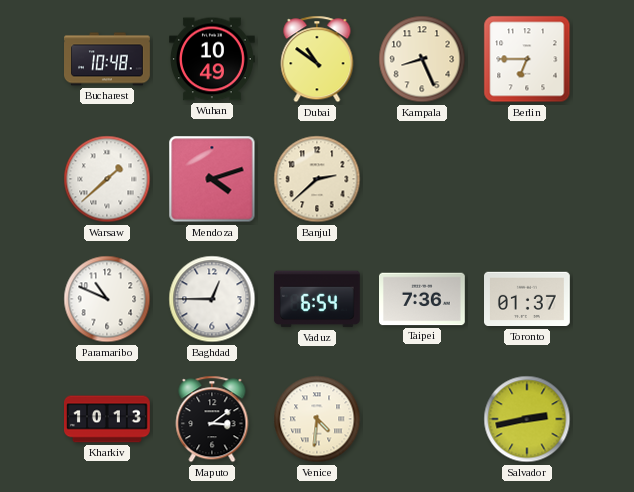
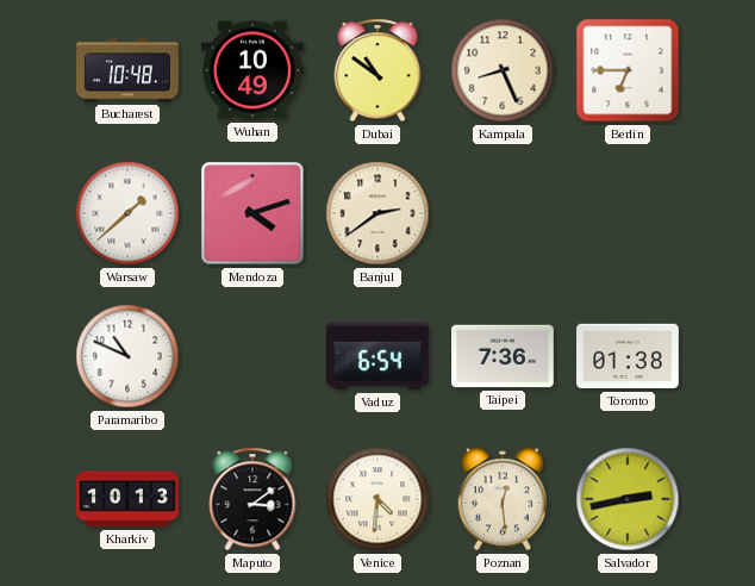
Banjul: 2:38 -> 2:39 (377, 213)
Baghdad: 12:45 -> none (212, 299)
Toronto: 01:37 -> 01:38 (629, 356)
Poznan: none -> 12:29 (503, 499)
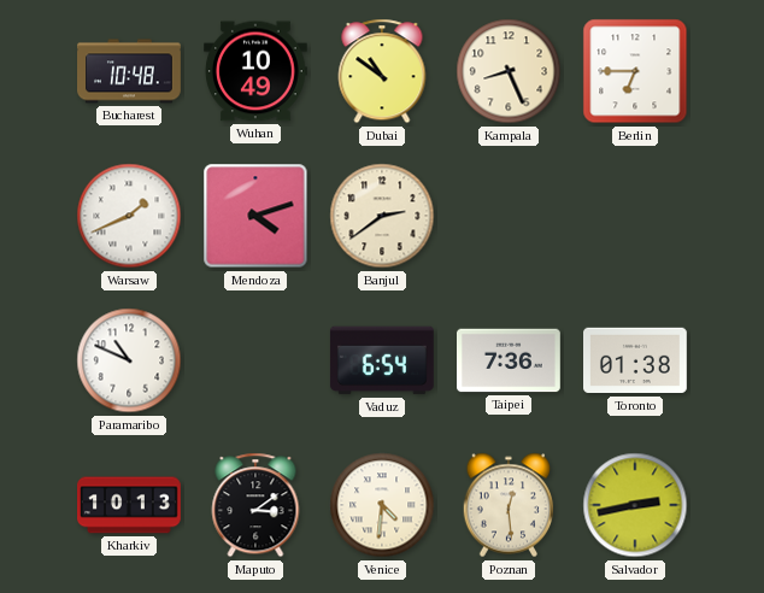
Warsaw: 1:38 -> 1:41 (129, 216)
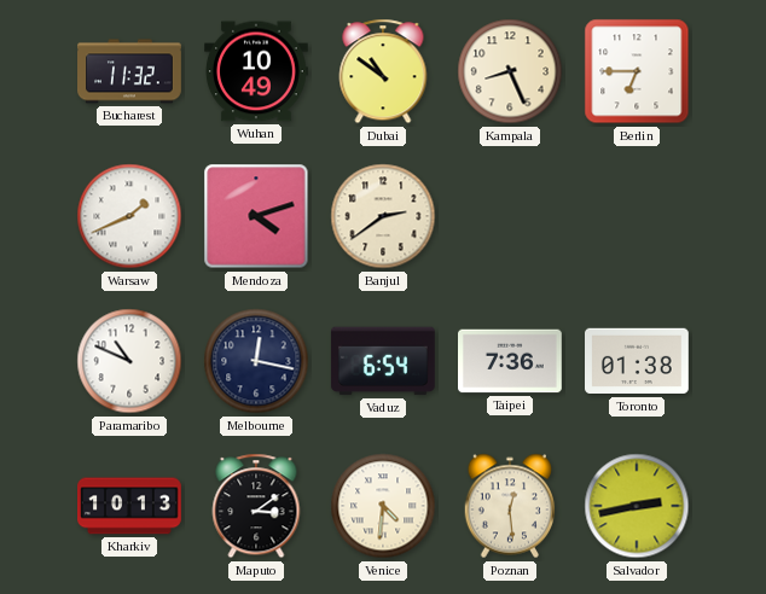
Bucharest: 10:48 -> 11:32 (130, 71)
Melbourne: none -> 12:17 (256, 361)
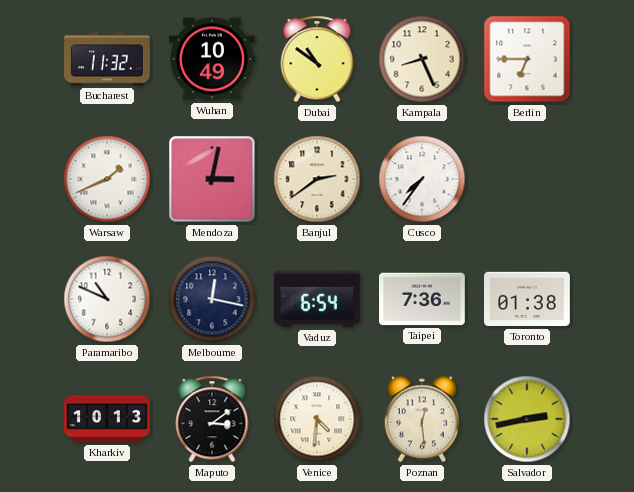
Mendoza: 4:12 -> 3:02 (212, 179)
Cusco: none -> 7:36 (422, 179)
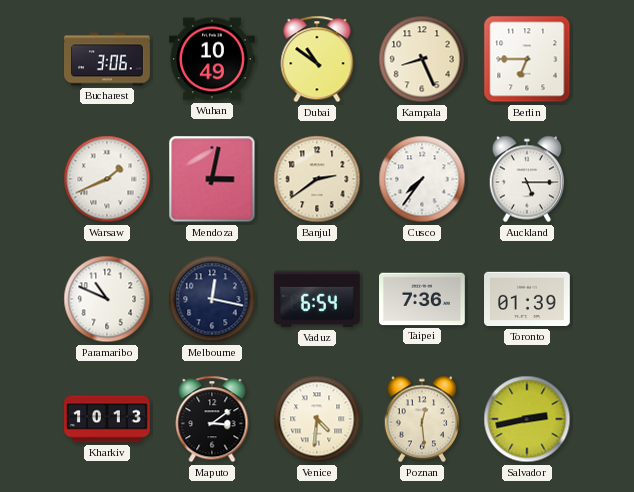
Bucharest: 11:32 -> 3:06 (108, 59)
Auckland: none -> 5:15 (527, 179)
Toronto: 01:38 -> 01:39 (528, 299)
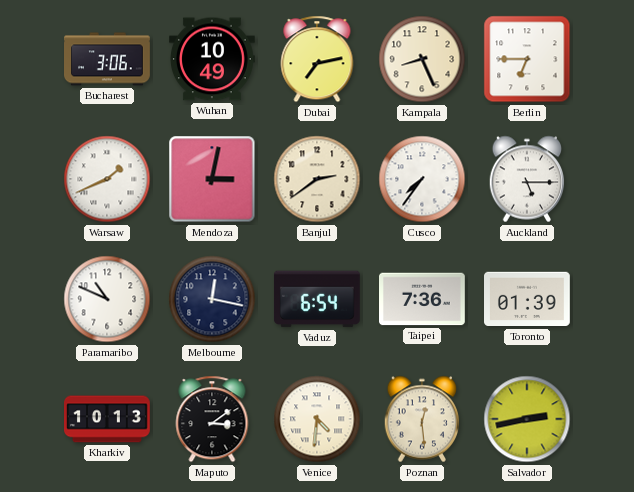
Dubai: 10:51 -> 7:13 (317, 59)
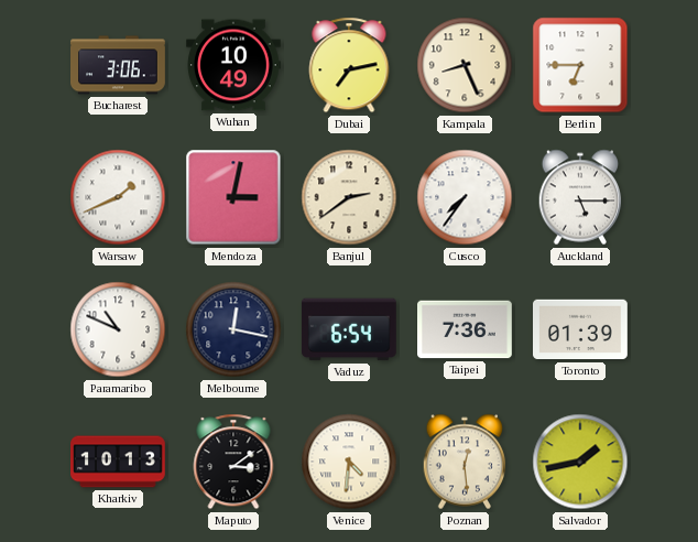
Salvador: 2:43 -> 1:43 (580, 462)
